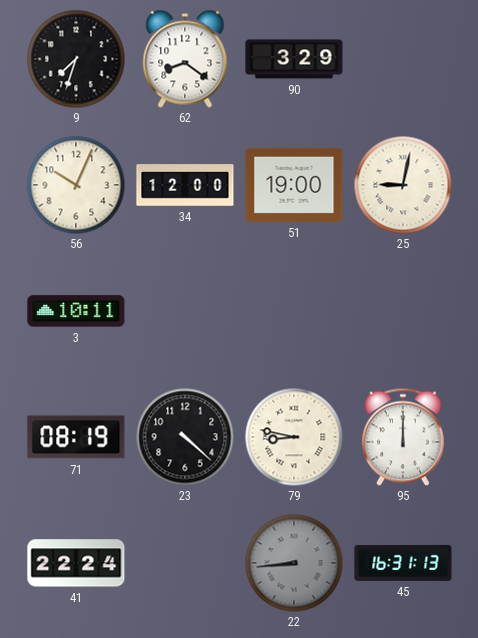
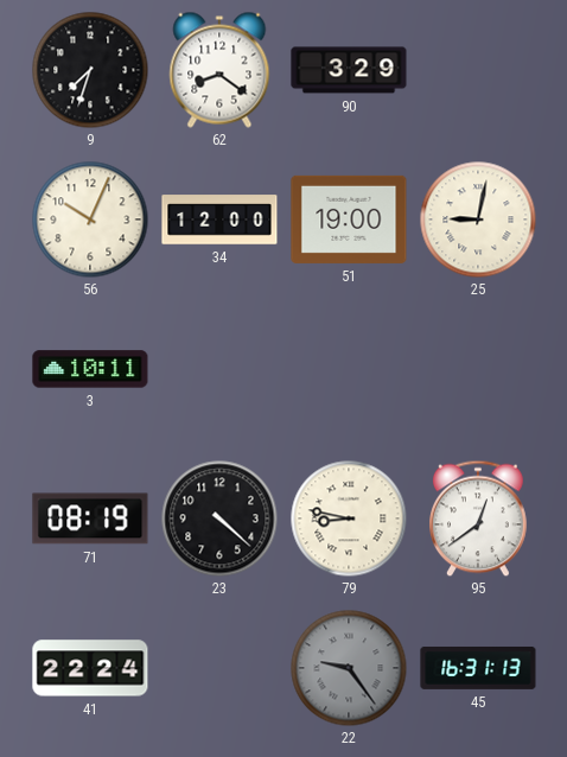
95: 12:00 -> 12:39 (479, 519)
22: 8:44 -> 9:24 (349, 668)
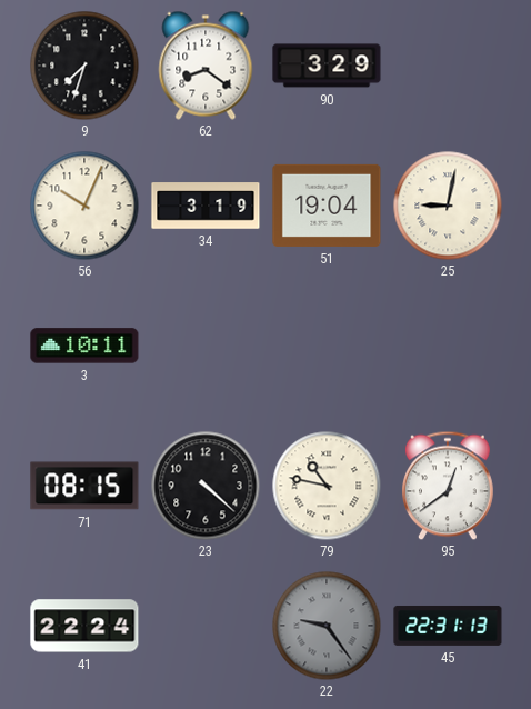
34: 12:00 -> 3:19 (206, 206)
51: 19:00 -> 19:04 (327, 206)
71: 08:19 -> 08:15 (84, 486)
79: 8:47 -> 10:47 (327, 486)
45: 16:31 -> 22:31 (448, 626)
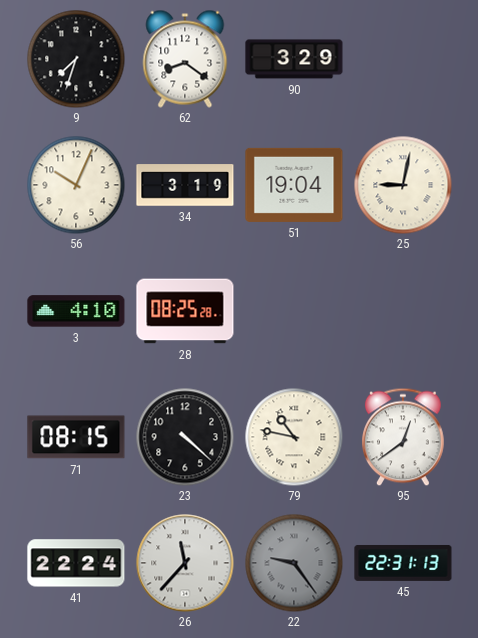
3: 10:11 -> 4:10 (76, 311)
28: none -> 08:25 (185, 311)
26: none -> 11:37 (185, 563)
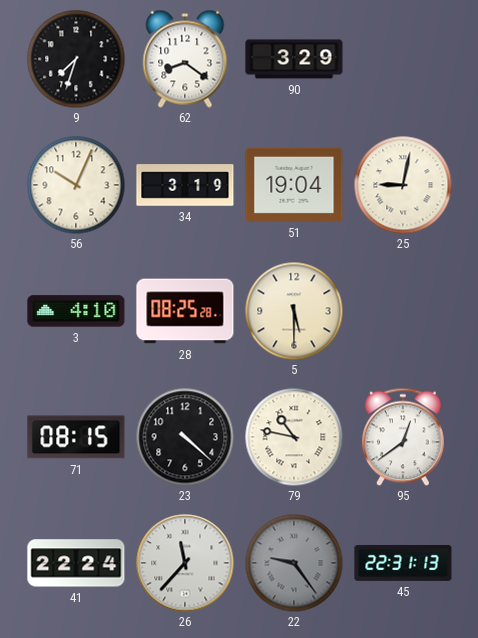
5: none -> 5:30 (294, 311)
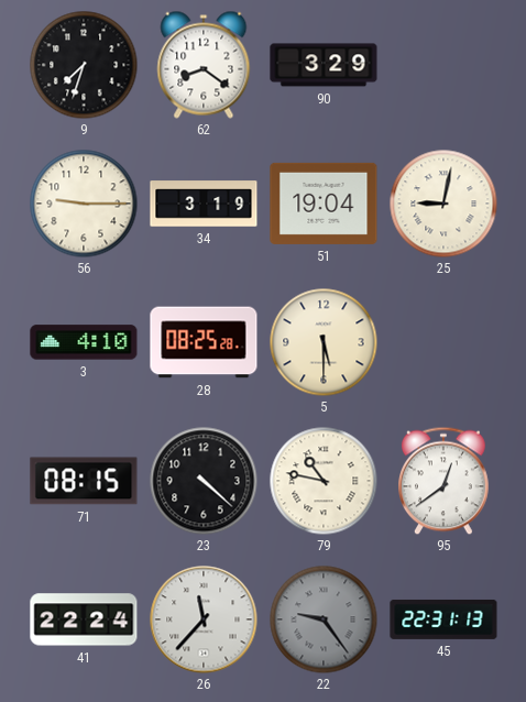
56: 10:04 -> 9:15 (84, 204)
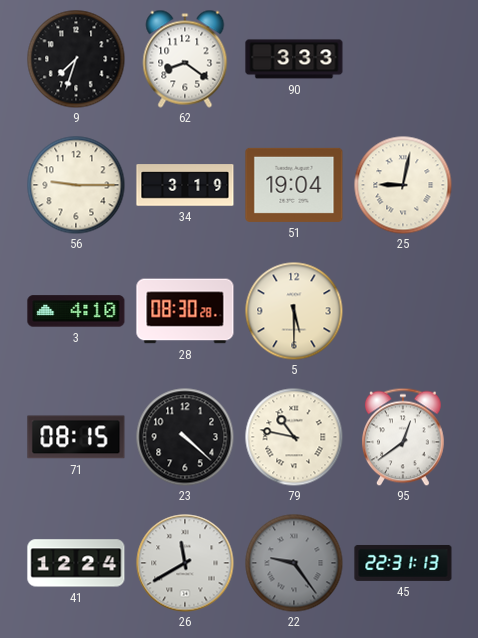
90: 3:29 -> 3:33 (294, 59)
28: 08:25 -> 08:30 (185, 311)
41: 22:24 -> 12:24 (76, 563)
26: 11:37 -> 11:40 (185, 563)
